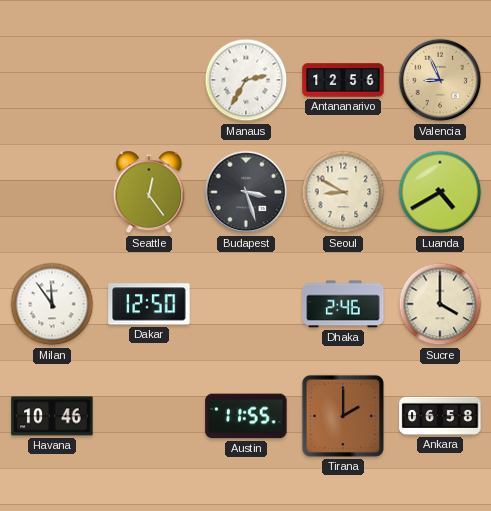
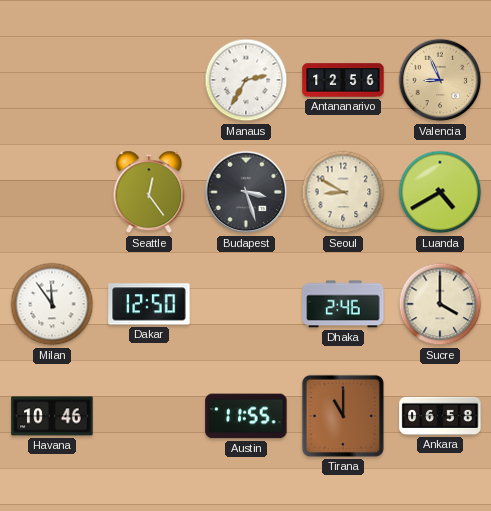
Tirana: 2:00 -> 11:00 (343, 416)
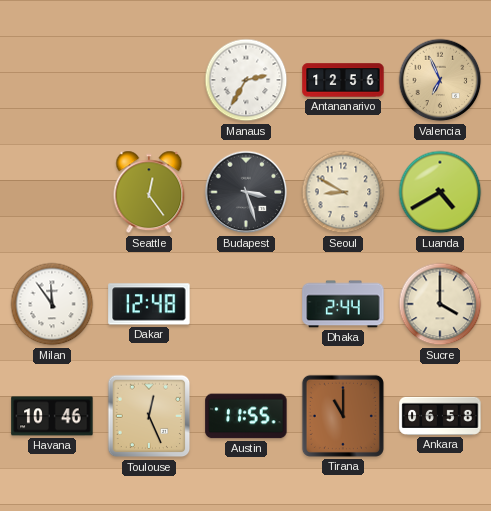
Valencia: 8:56 -> 6:56 (440, 80)
Dakar: 12:50 -> 12:48 (149, 304)
Dhaka: 2:46 -> 2:44 (343, 304)
Toulouse: none -> 12:26 (149, 416)
